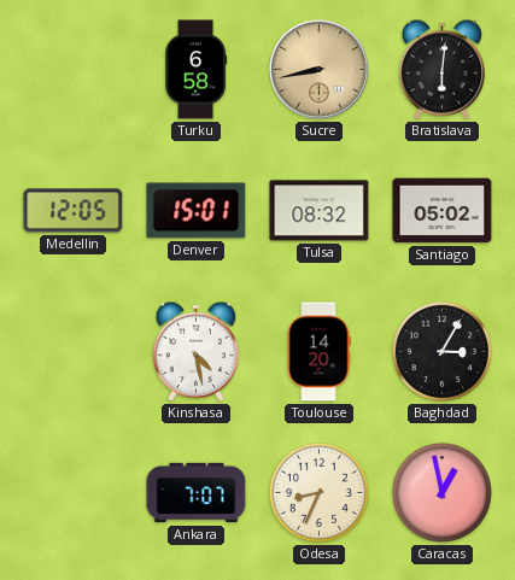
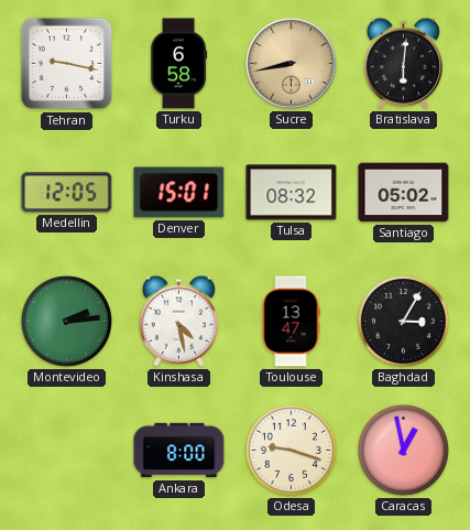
Tehran: none -> 9:17 (67, 64)
Montevideo: none -> 2:14 (66, 321)
Toulouse: 14:20 -> 13:47 (291, 322)
Ankara: 7:07 -> 8:00 (179, 451)
Odesa: 8:34 -> 9:18 (291, 450)
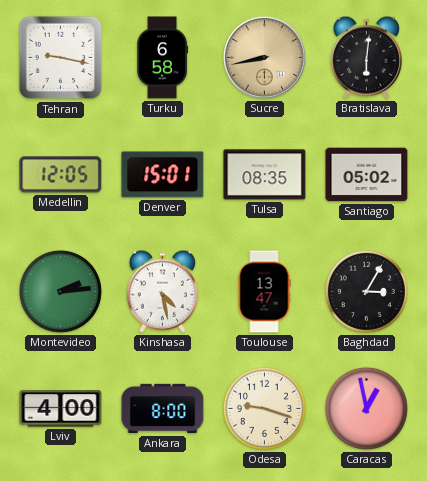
Tulsa: 08:32 -> 08:35 (265, 175)
Lviv: none -> 4:00 (61, 409)
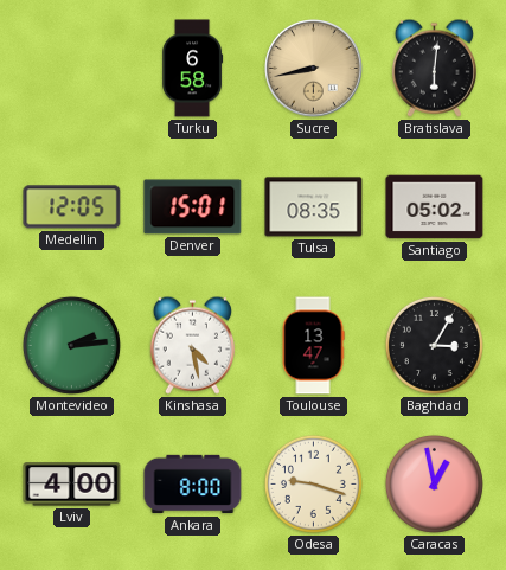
Tehran: 9:17 -> none (61, 58)
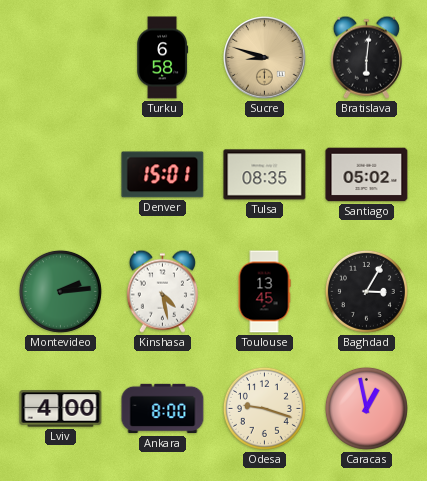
Sucre: 8:43 -> 8:48 (265, 58)
Medellin: 12:05 -> none (72, 207)
Toulouse: 13:47 -> 13:45 (264, 292)
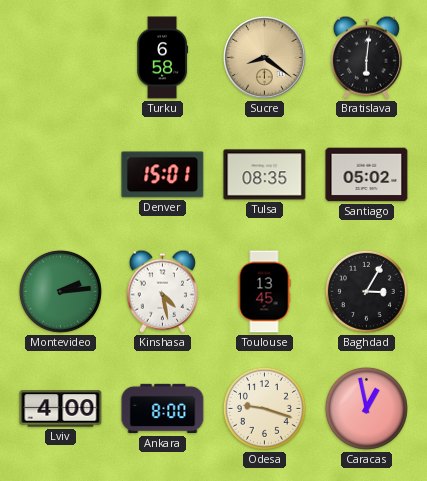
Sucre: 8:48 -> 8:21 (265, 58)
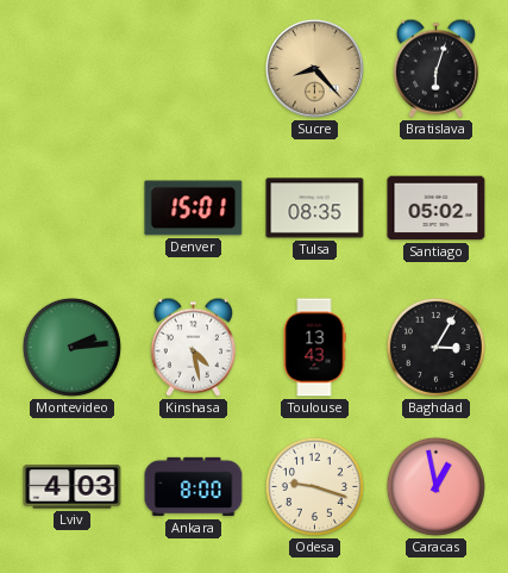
Turku: 6:58 -> none (163, 58)
Sucre: 8:21 -> 8:23 (315, 69)
Bratislava: 6:01 -> 6:03 (435, 68)
Toulouse: 13:45 -> 13:43 (314, 348)
Lviv: 4:00 -> 4:03 (73, 487)
